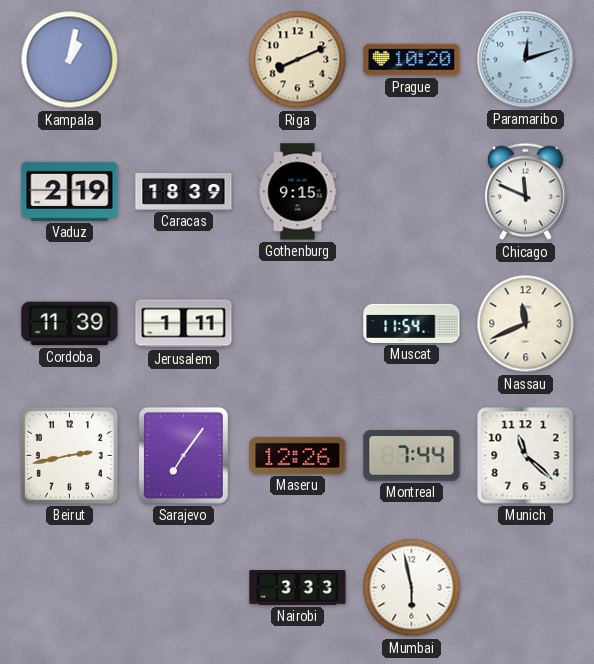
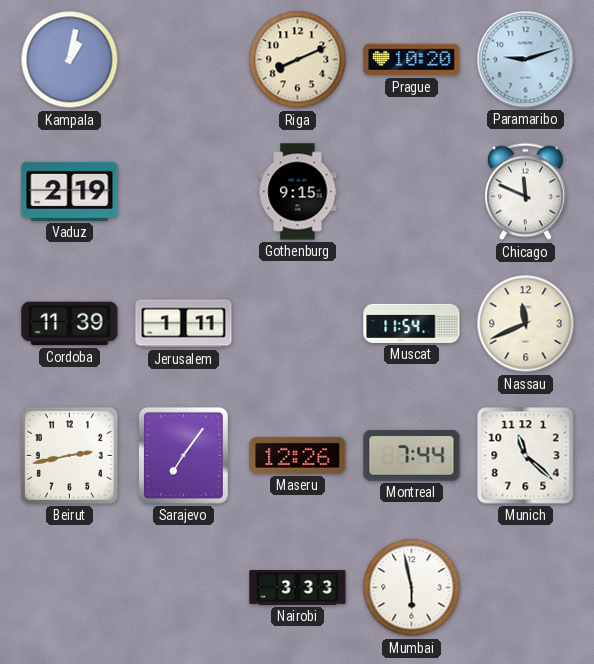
Paramaribo: 12:12 -> 9:12 (526, 60)
Caracas: 18:39 -> none (184, 192)
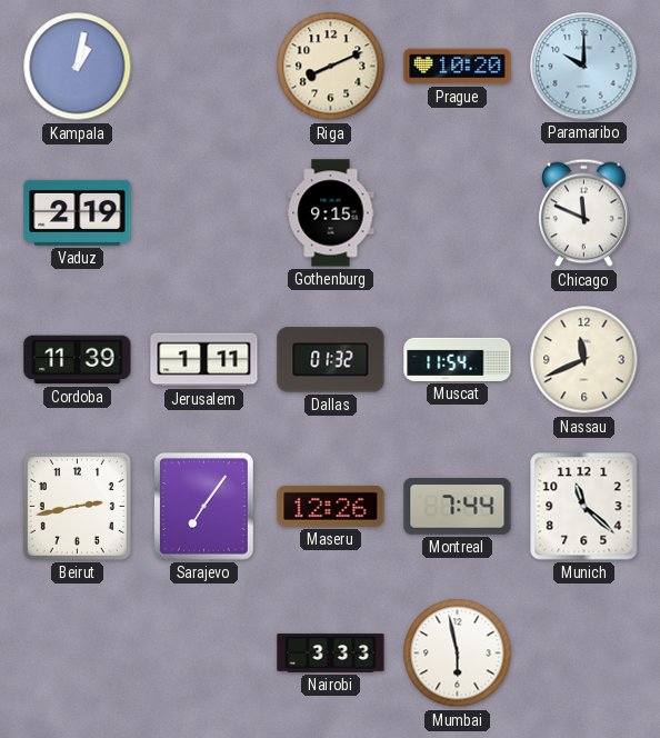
Paramaribo: 9:12 -> 10:00 (584, 67)
Dallas: none -> 01:32 (331, 360)
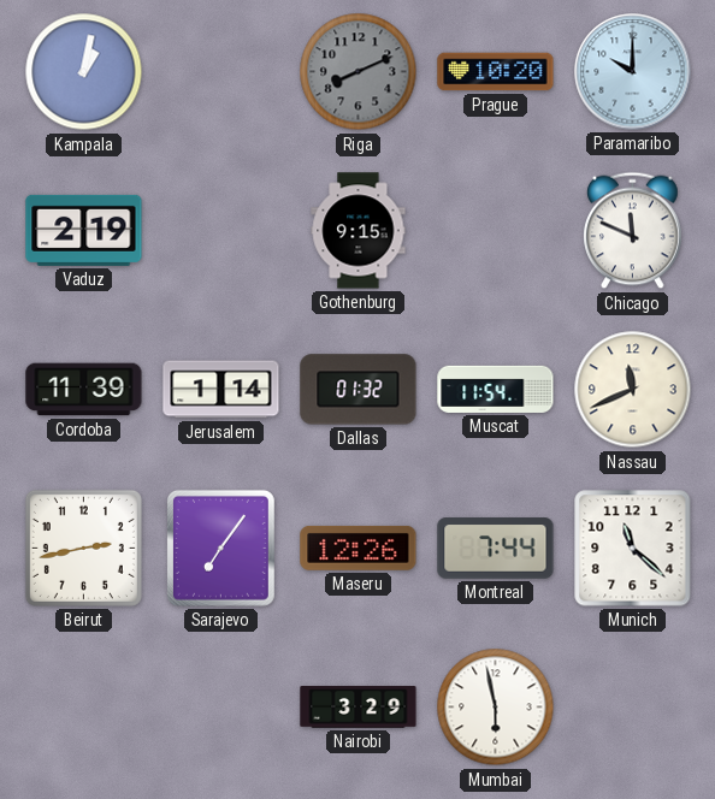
Riga dial: cream -> grey (359, 72)
Jerusalem: 1:11 -> 1:14 (221, 390)
Nairobi: 3:33 -> 3:29 (359, 708)
